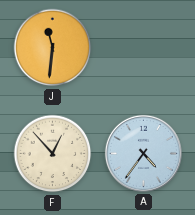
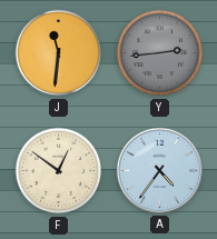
Y: none -> 2:44 (160, 53)
F: 12:53 -> 12:51 (59, 171)
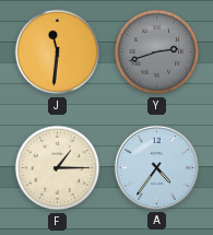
Y: 2:44 -> 2:42 (157, 52)
F: 12:51 -> 1:15 (58, 168)
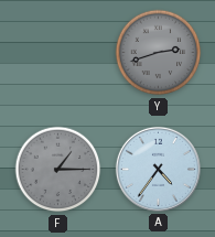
J: 11:31 -> none (58, 52)
F dial: cream -> grey (58, 170)
